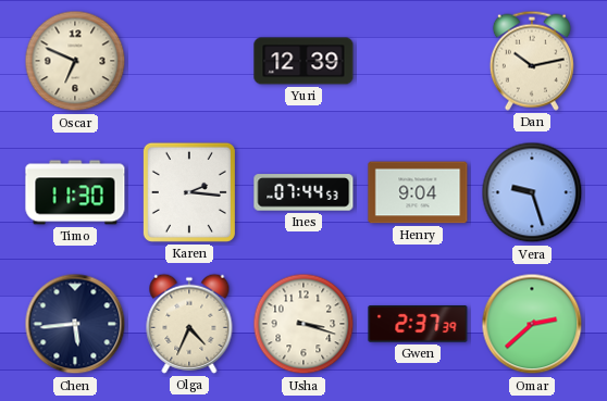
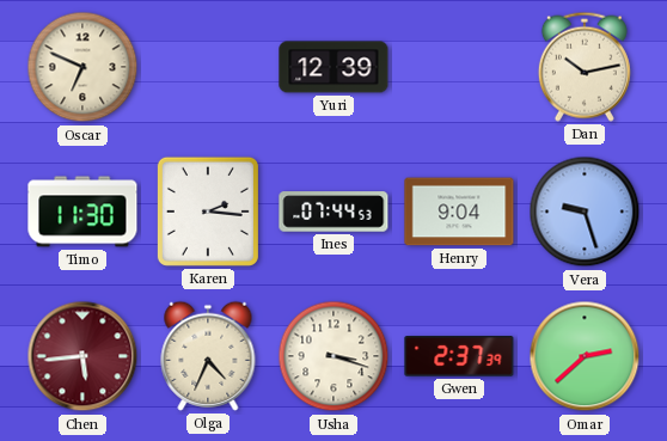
Chen dial: navy -> burgundy (82, 356)
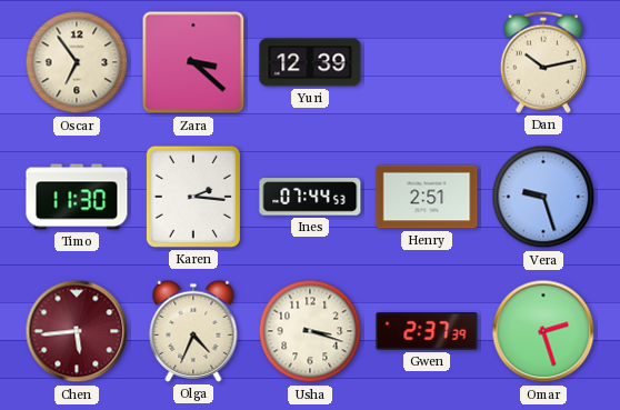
Oscar: 6:49 -> 6:54 (77, 62)
Zara: none -> 3:22 (193, 62)
Henry: 9:04 -> 2:51 (427, 197)
Omar: 2:38 -> 2:27 (543, 331)
